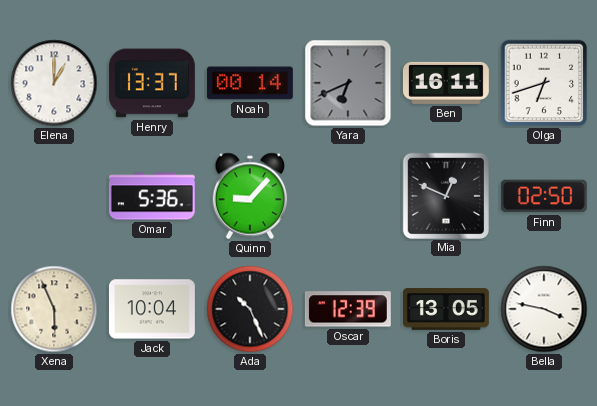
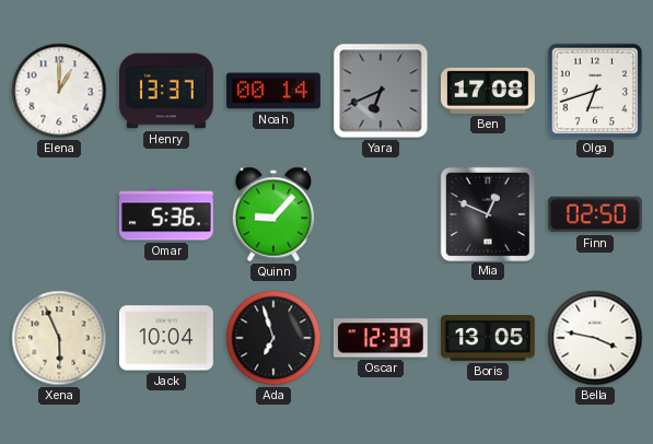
Ben: 16:11 -> 17:08 (489, 91)
Ada: 10:26 -> 6:57 (273, 338)
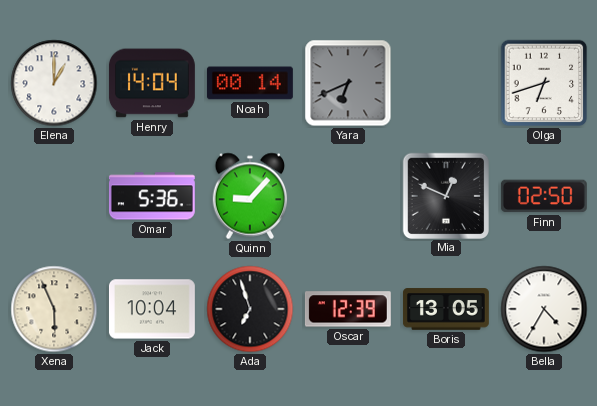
Henry: 13:37 -> 14:04 (152, 83)
Ben: 17:08 -> none (489, 91)
Bella: 3:47 -> 4:35 (544, 309)
